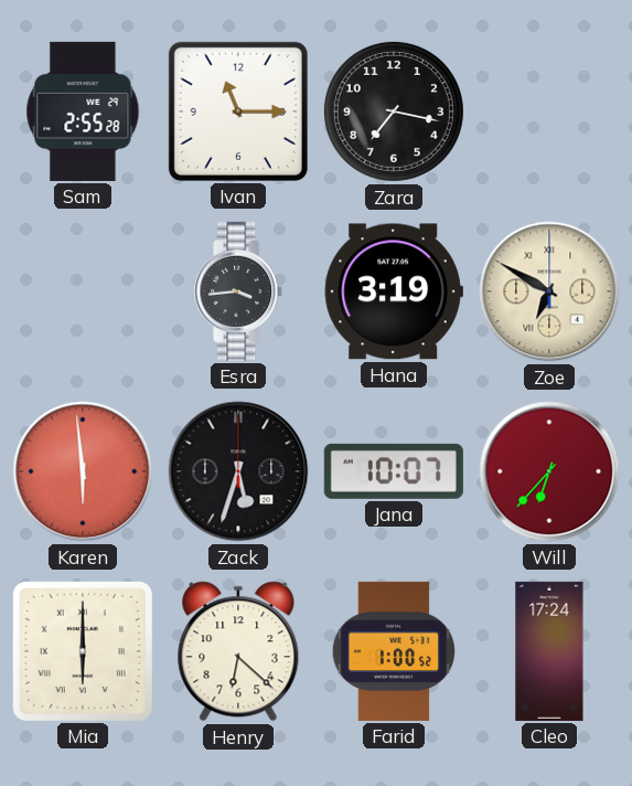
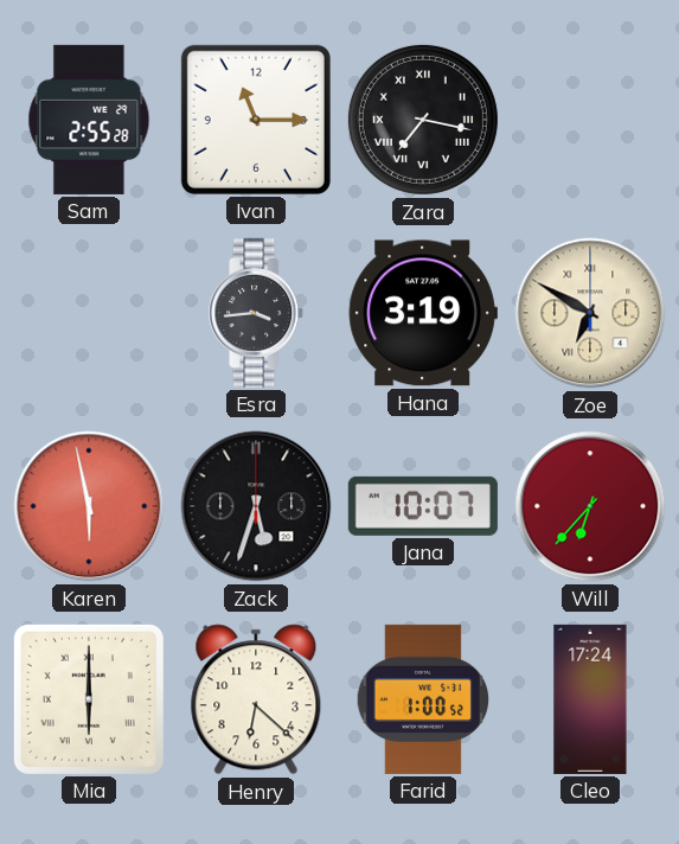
Zara numerals: Arabic -> Roman (423, 120)
Karen: 5:59 -> 5:58 (89, 506)
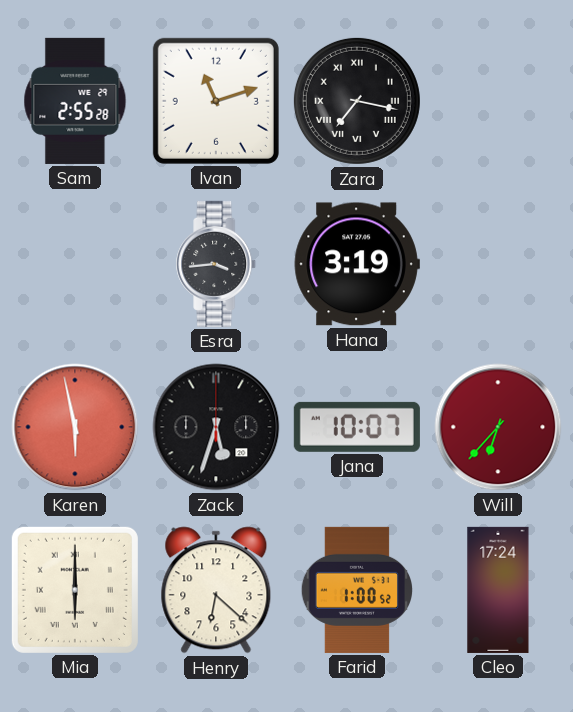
Ivan: 11:15 -> 11:12 (216, 101)
Zoe: 6:50 -> none (590, 313)
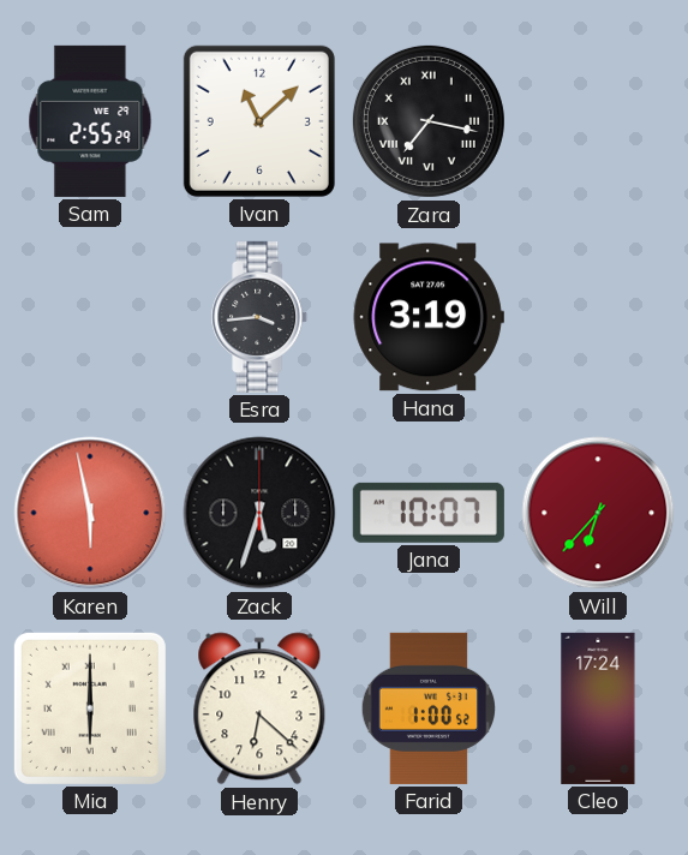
Sam: 2:55:28 -> 2:55:29 (90, 121)
Ivan: 11:12 -> 11:08 (259, 121)
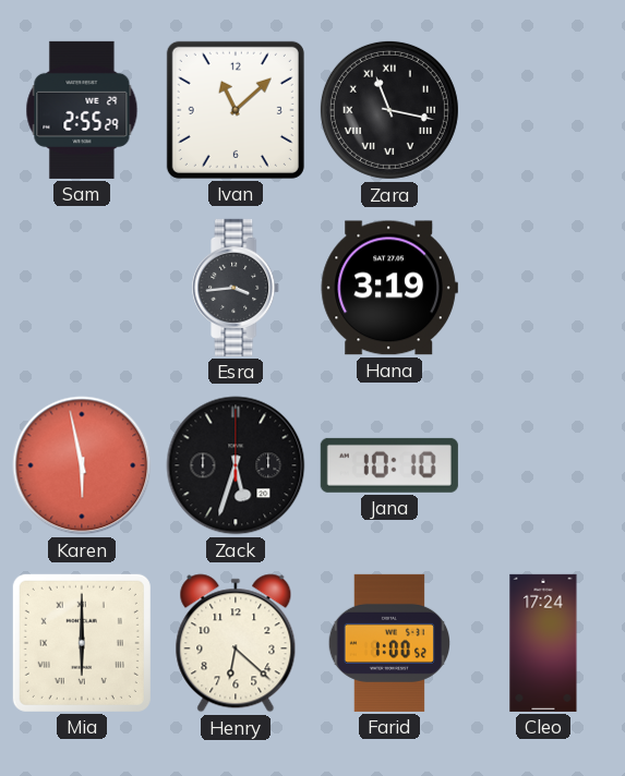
Zara: 7:17 -> 11:17 (389, 110)
Jana: 10:07 -> 10:10 (389, 465)
Will: 6:37 -> none (598, 513)
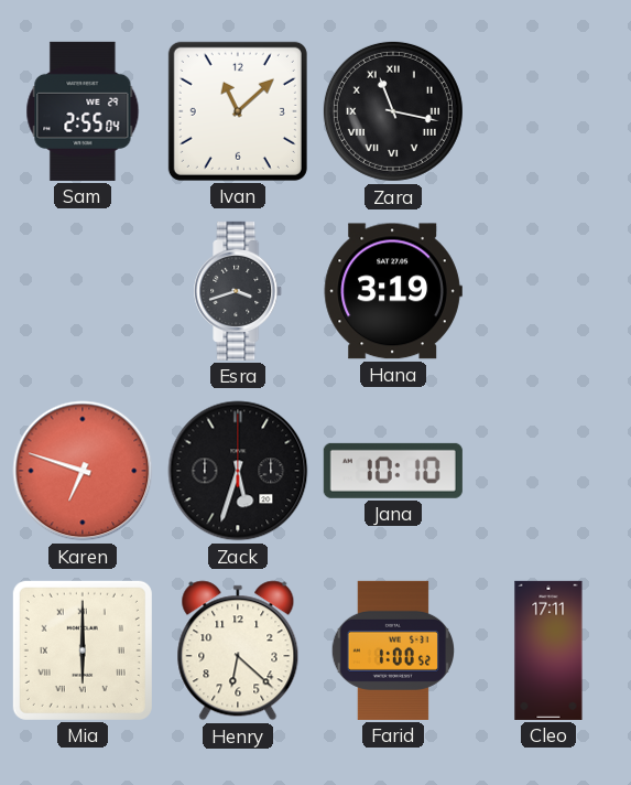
Sam: 2:55:29 -> 2:55:04 (83, 111)
Esra: 3:44 -> 3:42 (239, 291)
Karen: 5:58 -> 6:48 (83, 471)
Cleo: 17:24 -> 17:11 (548, 650)
